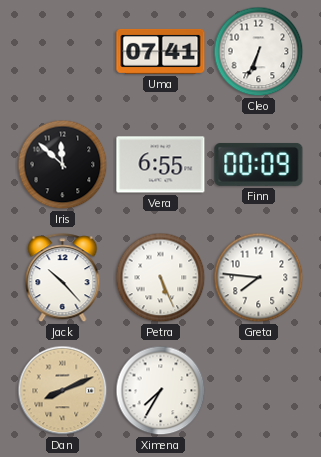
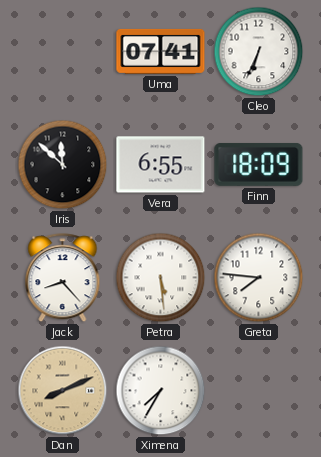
Finn: 00:09 -> 18:09 (259, 164)
Jack: 10:23 -> 8:23 (63, 278)
Petra: 5:26 -> 5:29 (161, 278)
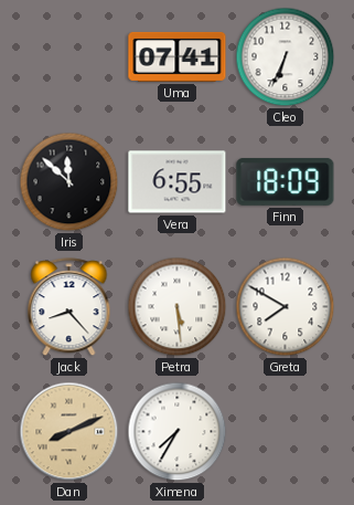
Greta: 7:46 -> 7:50 (286, 307)
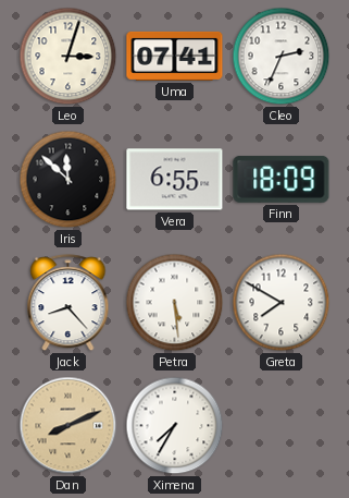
Leo: none -> 3:03 (68, 57)
Cleo: 6:34 -> 2:34 (282, 57)
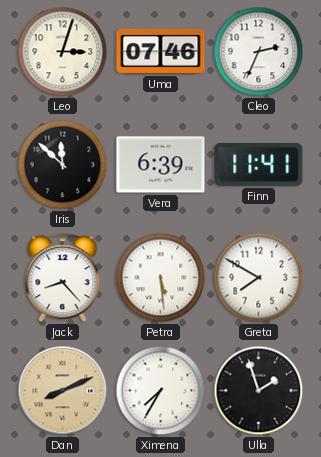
Uma: 07:41 -> 07:46 (161, 51)
Vera: 6:55 -> 6:39 (161, 165)
Finn: 18:09 -> 11:41 (259, 164)
Ulla: none -> 1:57 (259, 391)
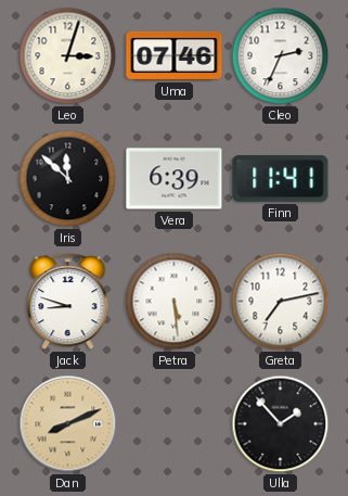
Jack: 8:23 -> 8:48 (68, 302)
Greta: 7:50 -> 7:13 (281, 302)
Ximena: 7:35 -> none (161, 391)
Ulla: 1:57 -> 1:53 (281, 424)
